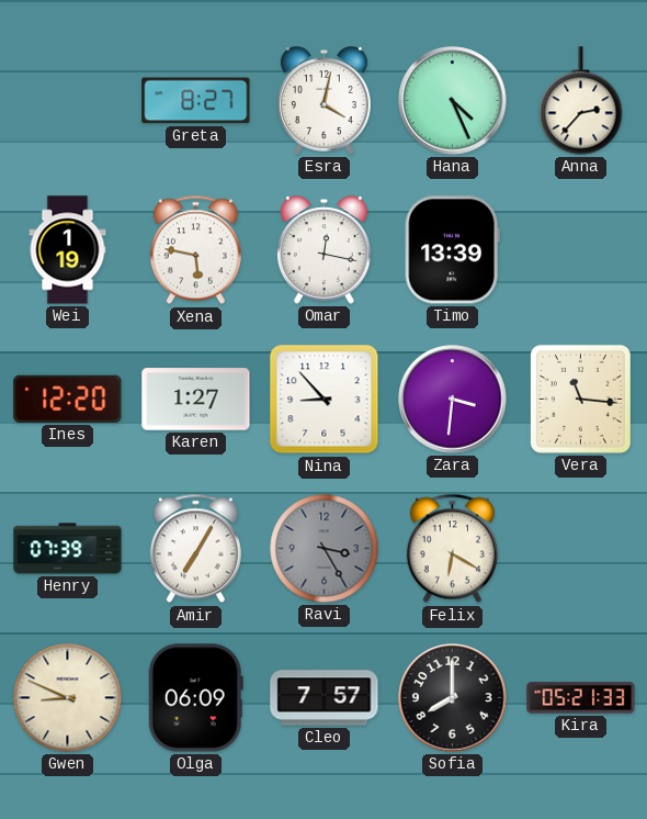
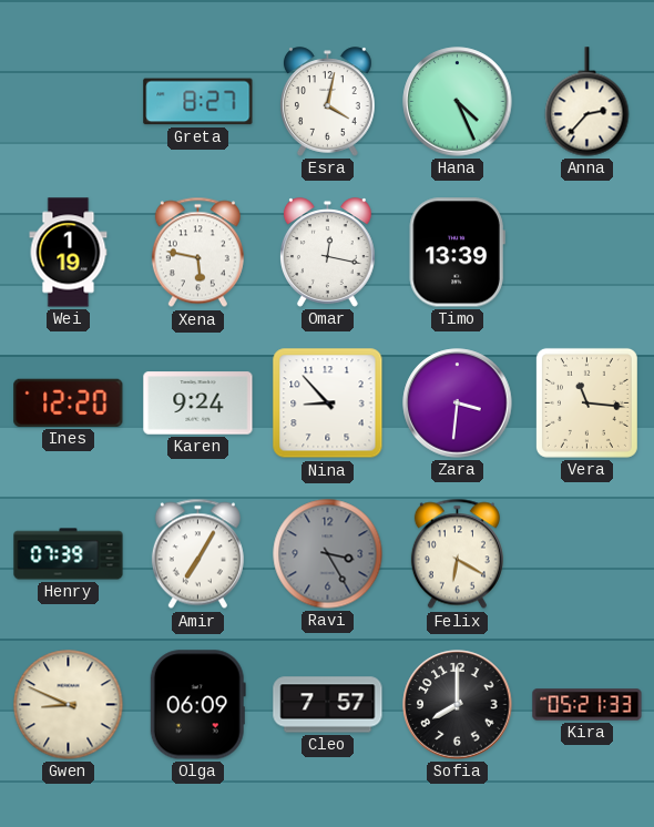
Karen: 1:27 -> 9:24 (198, 404)
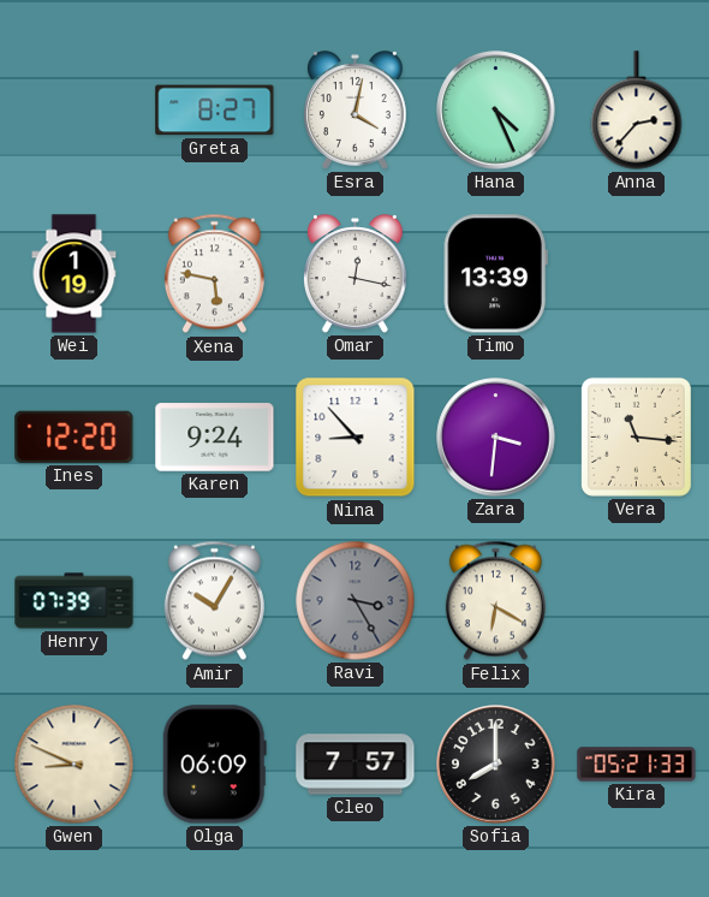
Amir: 7:05 -> 10:05 (214, 601)
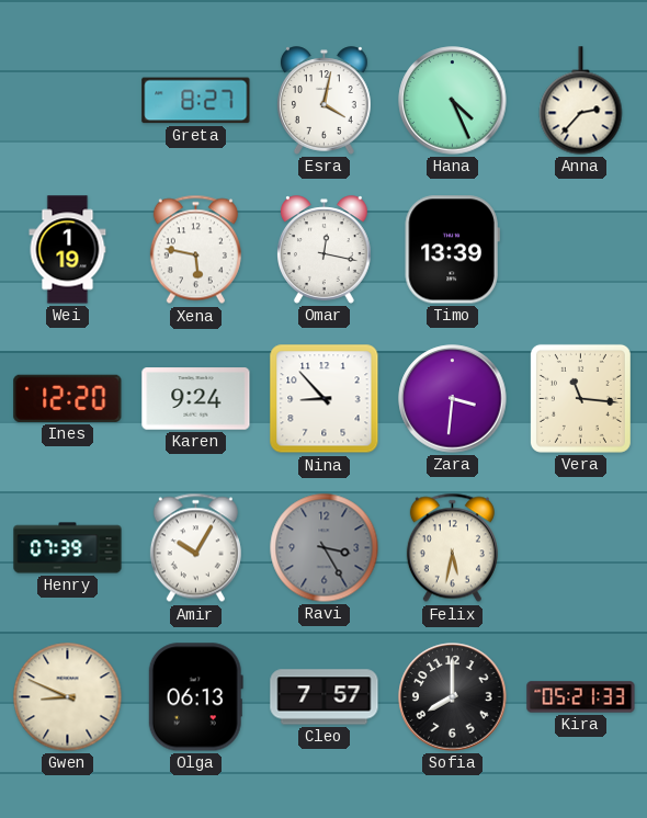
Felix: 6:20 -> 5:32 (452, 548)
Olga: 06:09 -> 06:13 (195, 697)
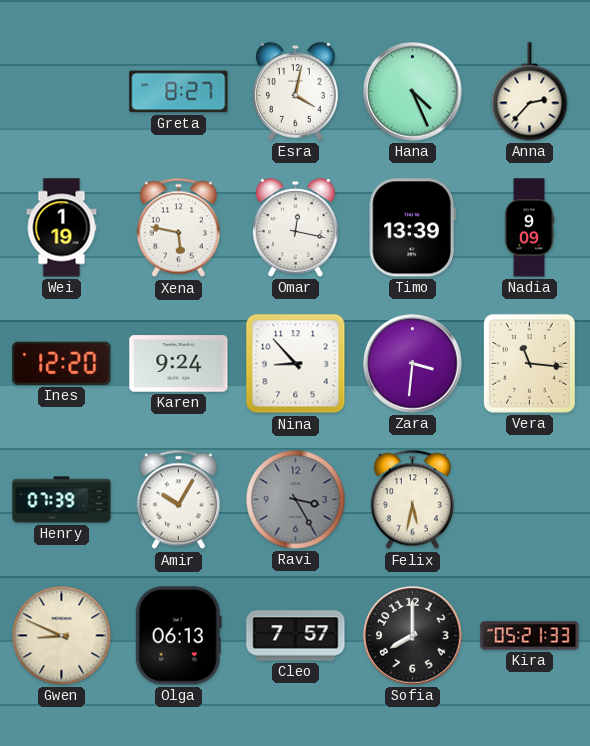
Nadia: none -> 9:09 (529, 228)
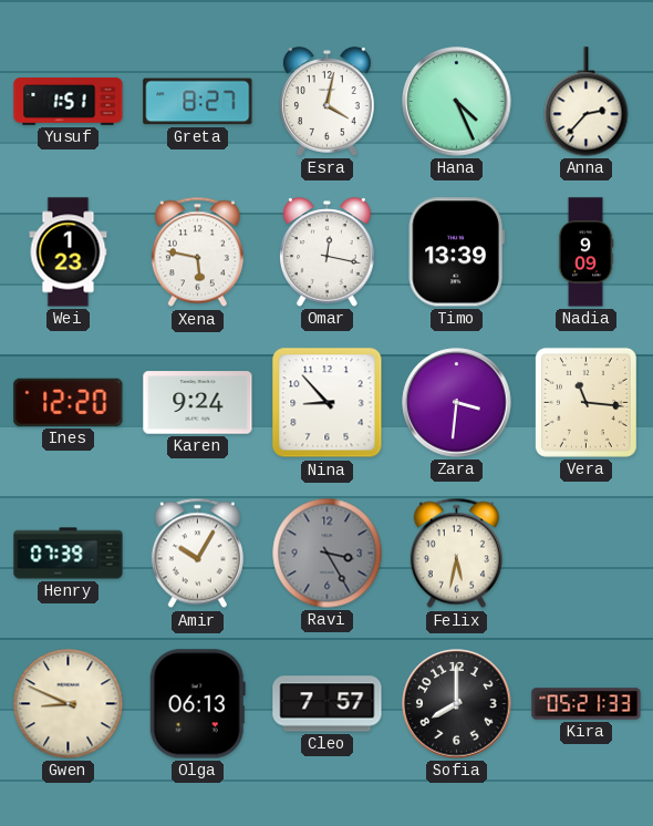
Yusuf: none -> 1:51 (69, 102)
Wei: 1:19 -> 1:23 (69, 252)
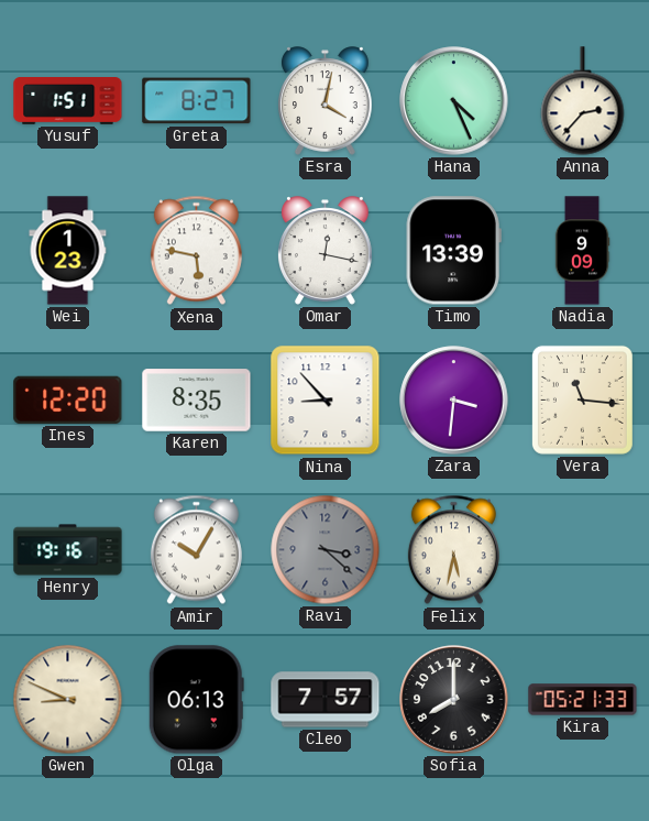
Karen: 9:24 -> 8:35 (197, 401)
Henry: 07:39 -> 19:16 (68, 550)
Ravi: 3:25 -> 3:22 (326, 550)
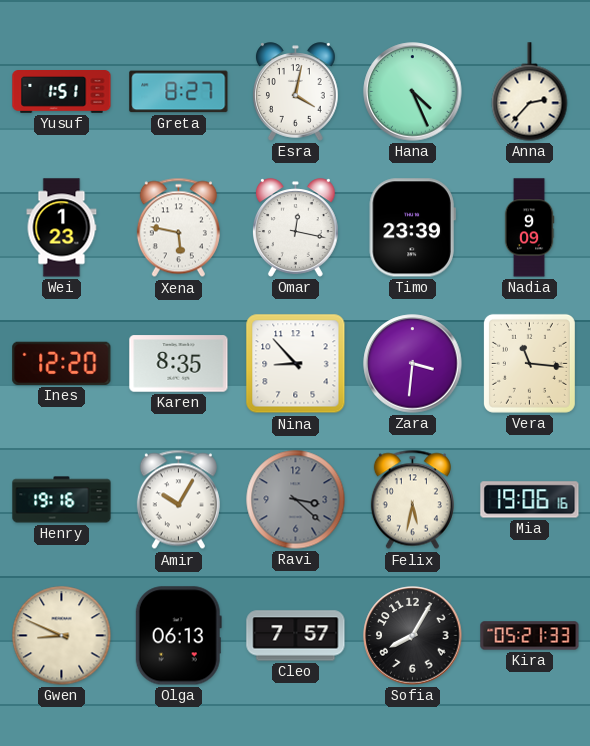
Timo: 13:39 -> 23:39 (412, 228)
Mia: none -> 19:06 (530, 500)
Sofia: 8:00 -> 8:05 (413, 636)
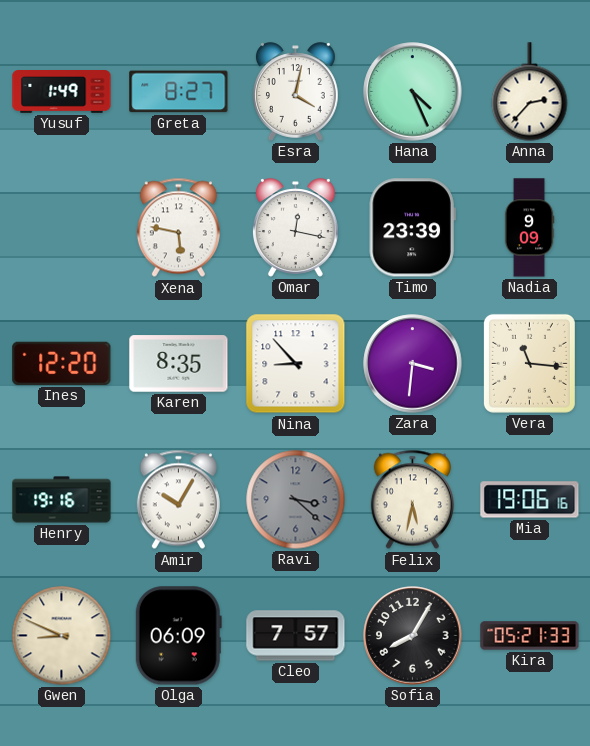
Yusuf: 1:51 -> 1:49 (62, 92)
Wei: 1:23 -> none (62, 228)
Olga: 06:13 -> 06:09 (178, 636)
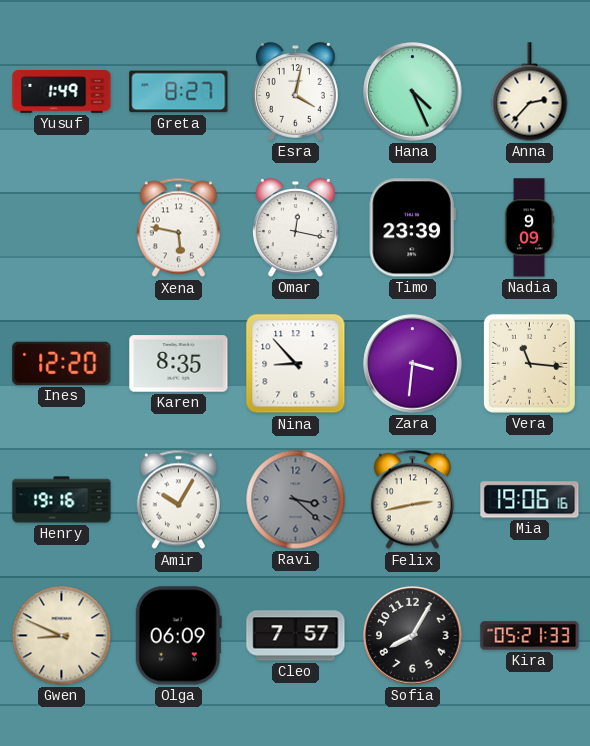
Felix: 5:32 -> 2:43 (412, 500)
